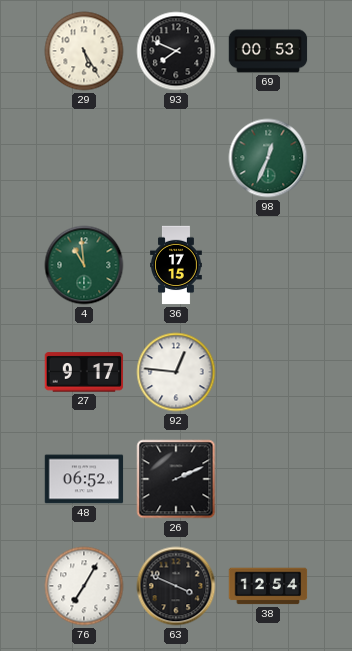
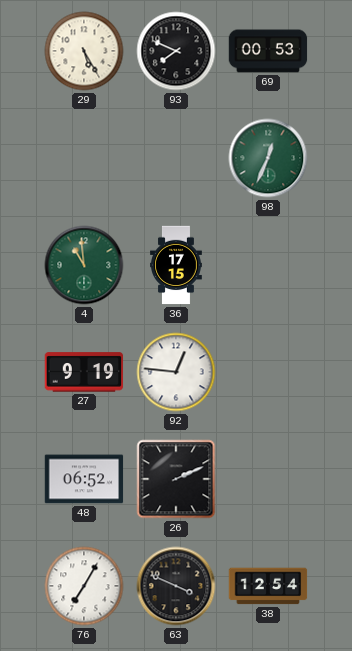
27: 9:17 -> 9:19 (84, 372)
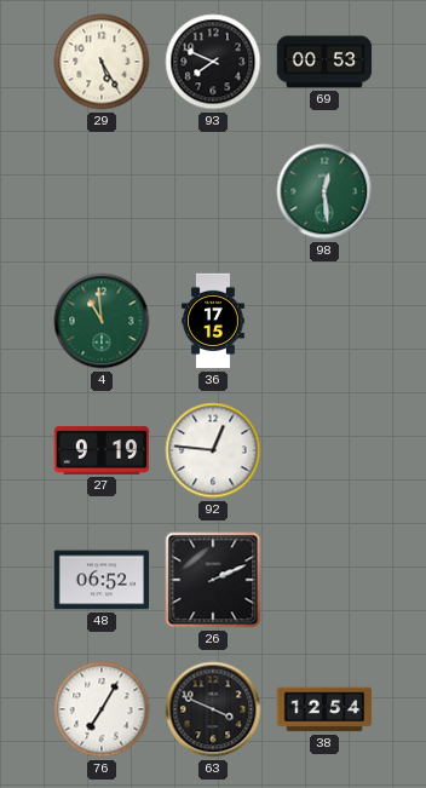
98: 12:34 -> 12:29 (324, 191)
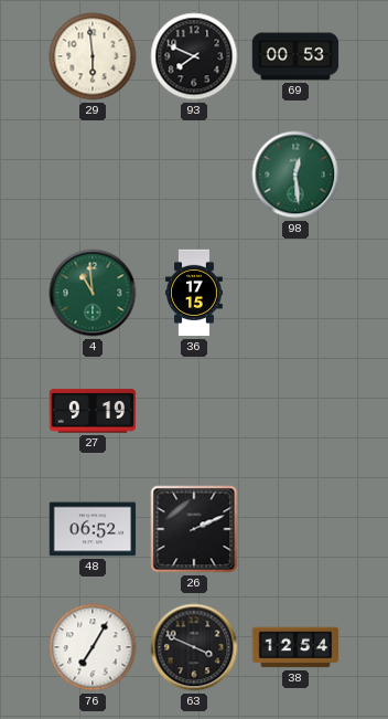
29: 5:25 -> 5:59 (93, 56)
92: 12:46 -> none (213, 450)
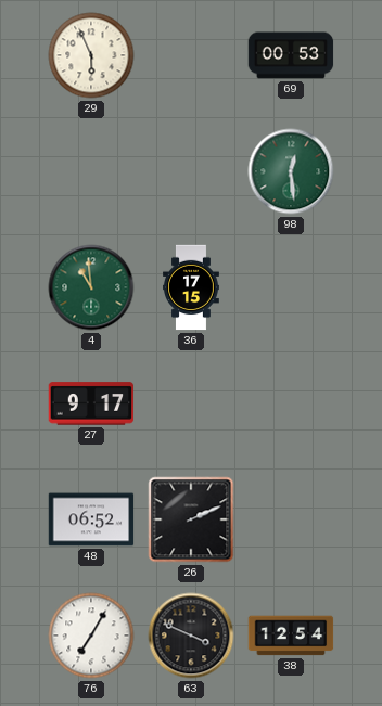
29: 5:59 -> 5:56 (91, 55)
93: 7:49 -> none (194, 56)
27: 9:19 -> 9:17 (91, 403)
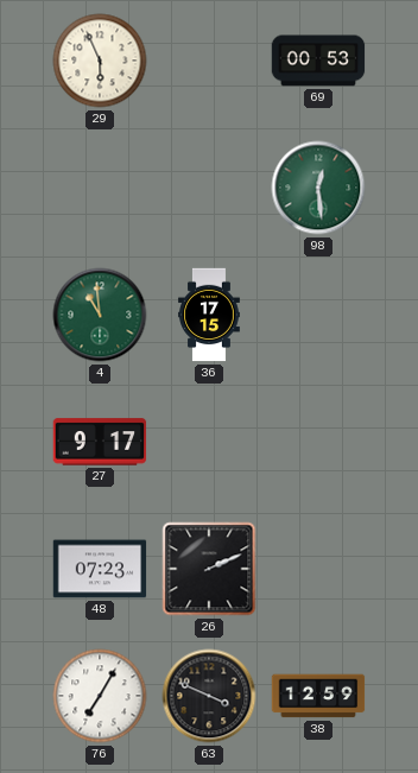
48: 06:52 -> 07:23 (100, 569)
38: 12:54 -> 12:59 (318, 696)
